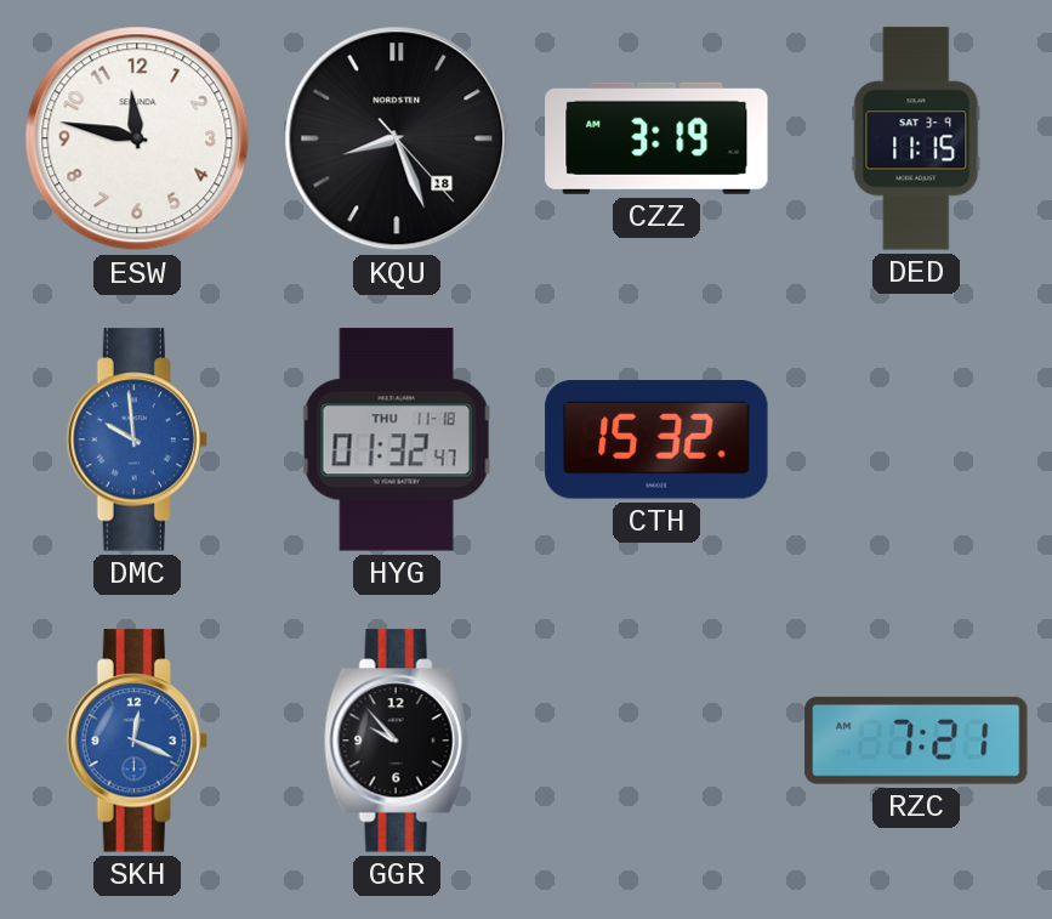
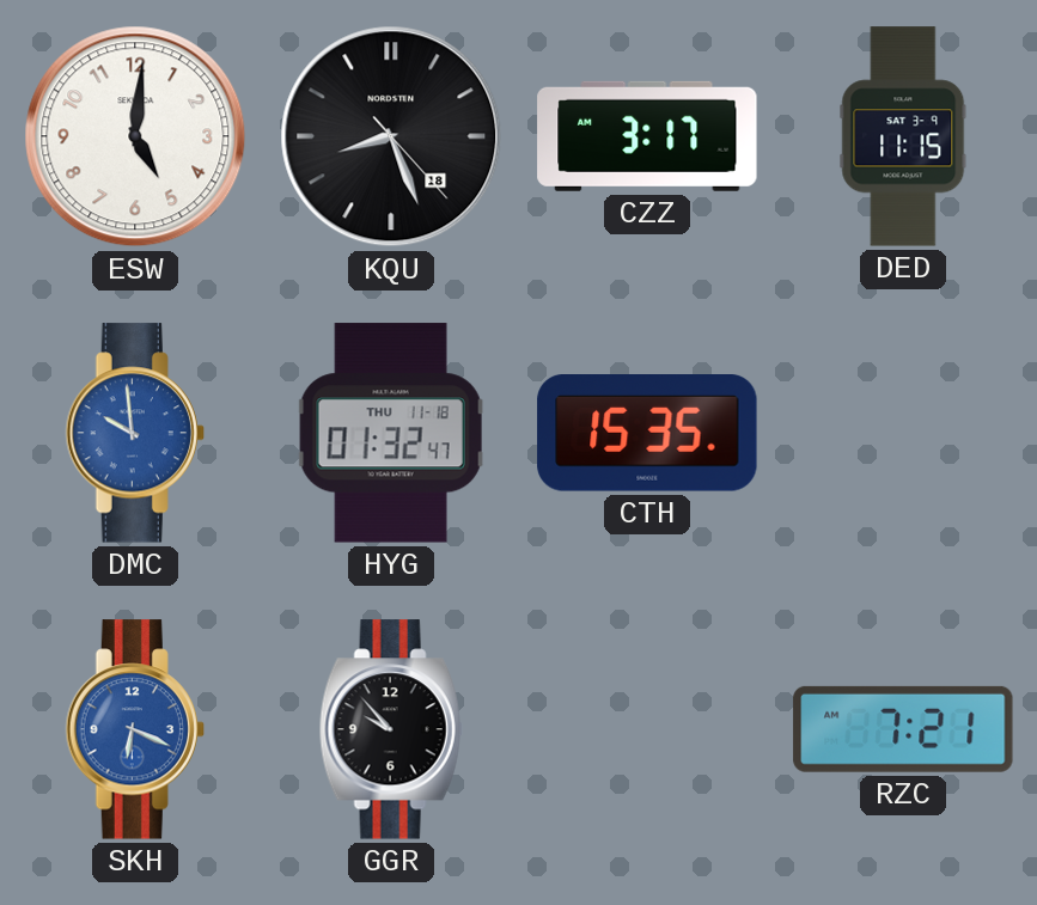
ESW: 11:47 -> 5:01 (135, 136)
CZZ: 3:19 -> 3:17 (647, 136)
CTH: 15:32 -> 15:35 (647, 434)
SKH: 12:19 -> 6:19 (135, 729)
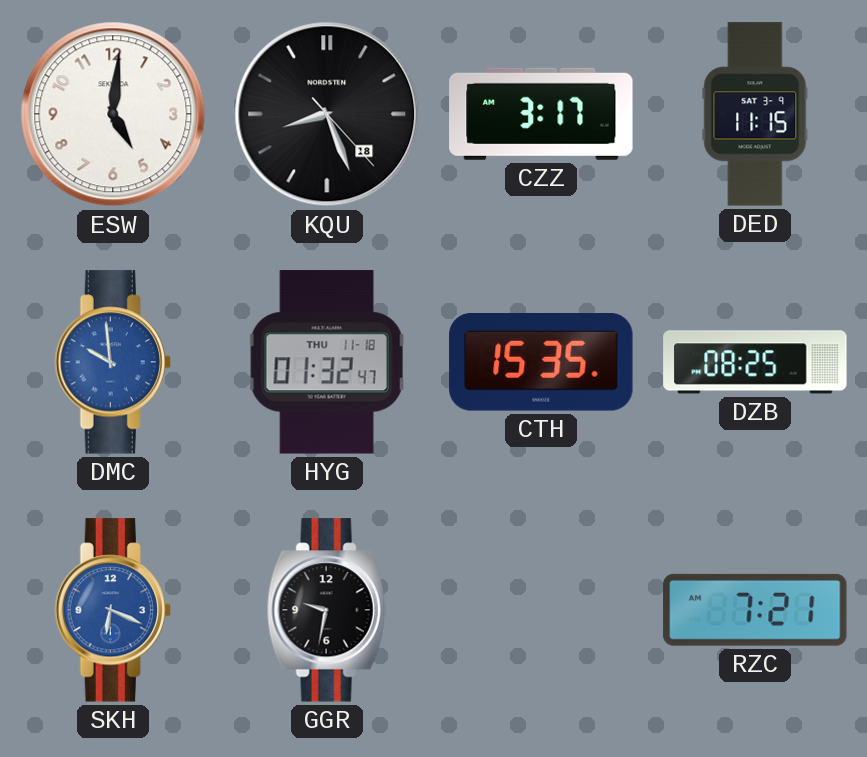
DZB: none -> 08:25 (755, 362)
GGR: 9:53 -> 9:32 (327, 610)
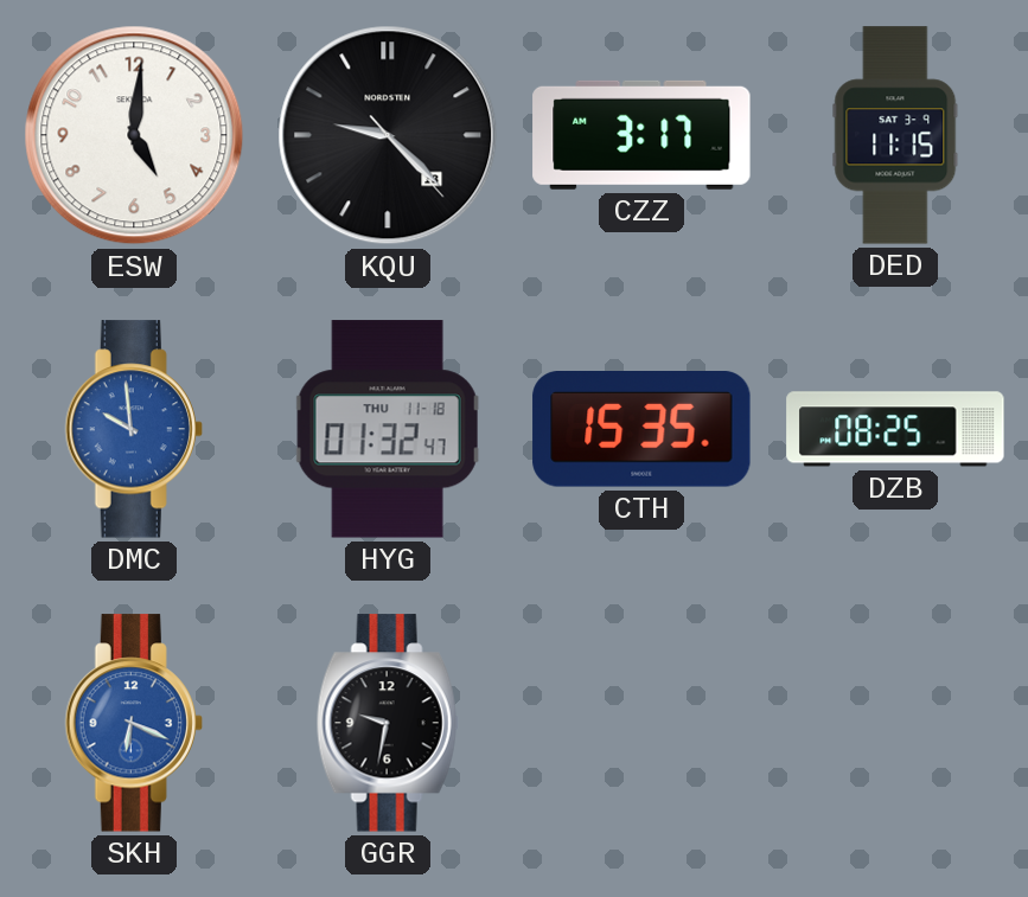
KQU: 8:26 -> 9:22 (388, 135)
RZC: 7:21 -> none (755, 610)
